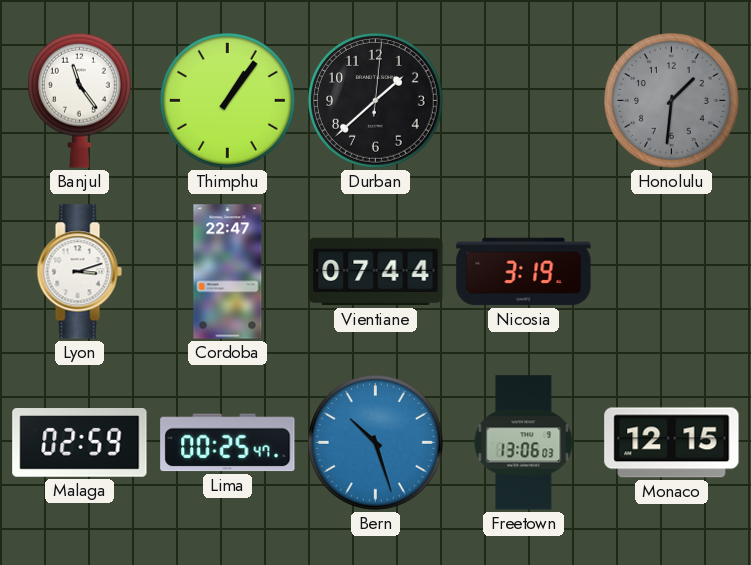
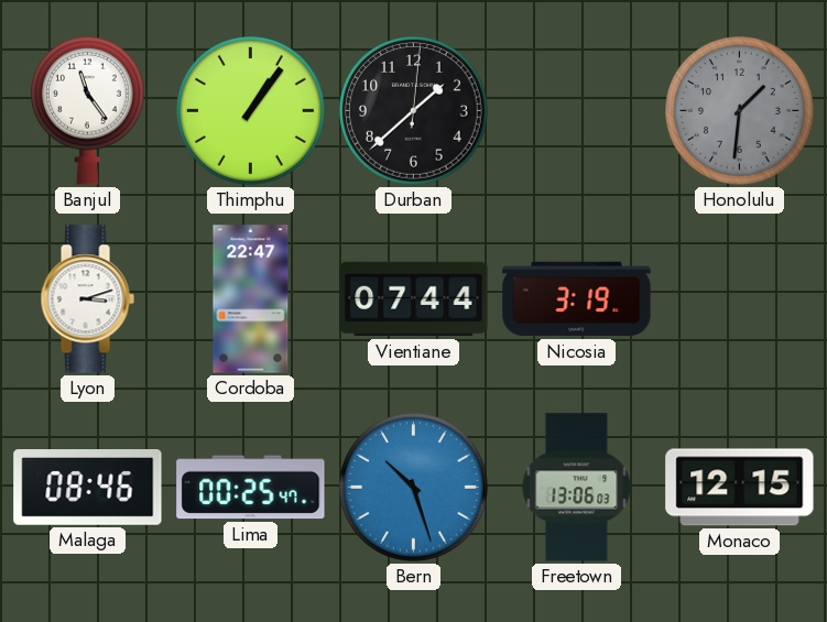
Malaga: 02:59 -> 08:46 (88, 488)
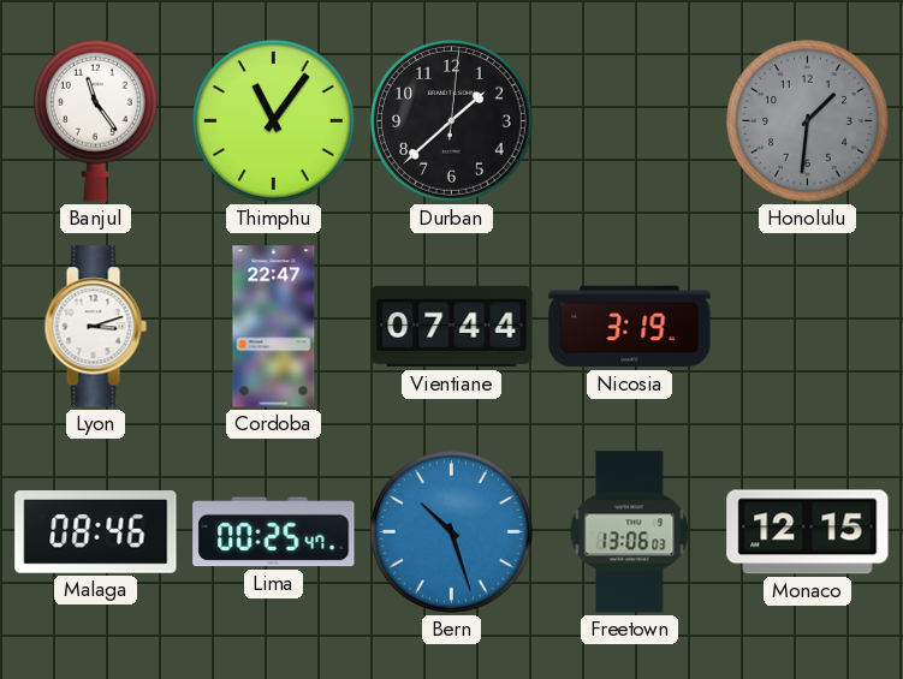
Thimphu: 1:06 -> 11:06 (274, 121)
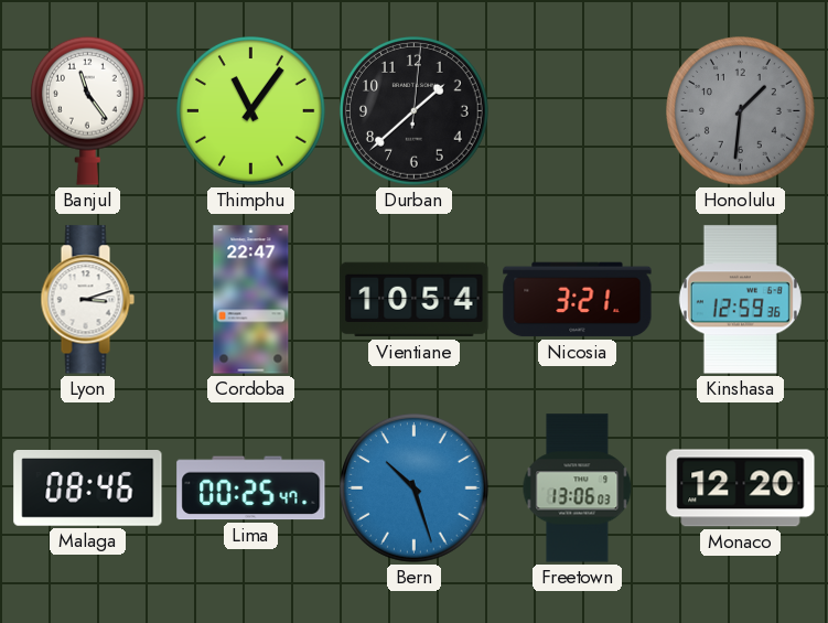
Vientiane: 07:44 -> 10:54 (415, 300)
Nicosia: 3:19 -> 3:21 (578, 300)
Kinshasa: none -> 12:59 (740, 300)
Monaco: 12:15 -> 12:20 (741, 488)
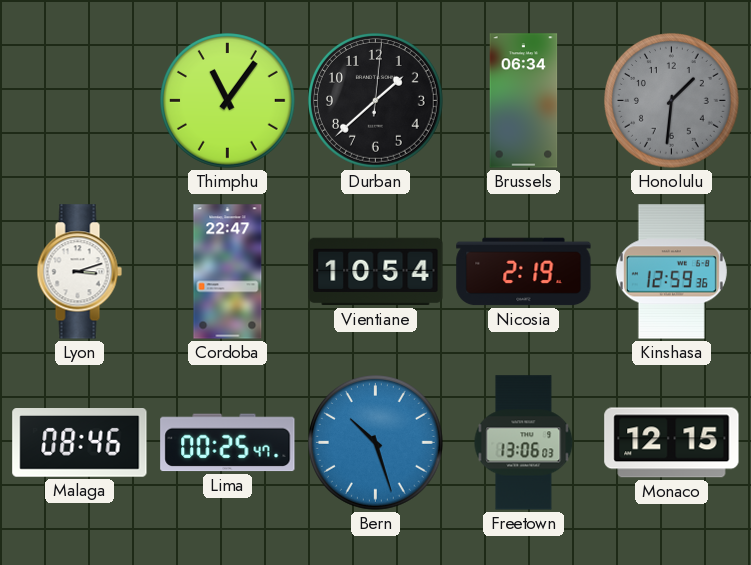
Banjul: 11:24 -> none (87, 110)
Brussels: none -> 06:34 (524, 101)
Nicosia: 3:21 -> 2:19 (524, 272)
Monaco: 12:20 -> 12:15 (672, 443)
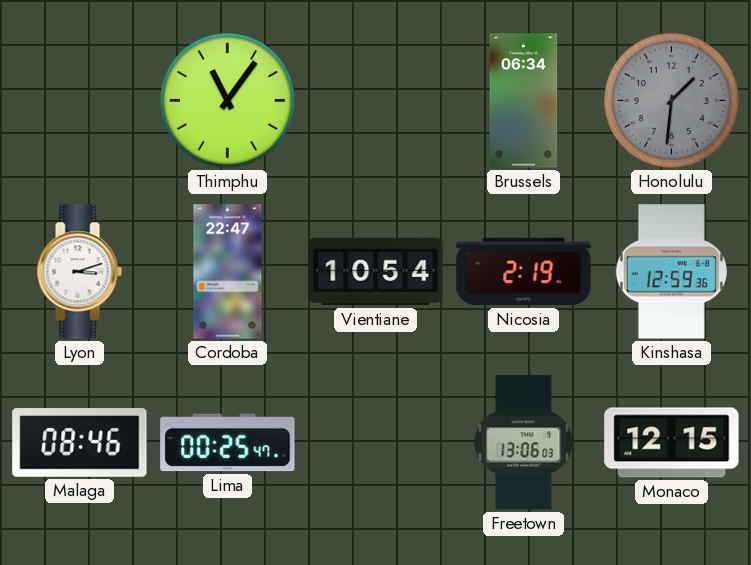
Durban: 1:38 -> none (376, 101)
Bern: 10:27 -> none (376, 443)
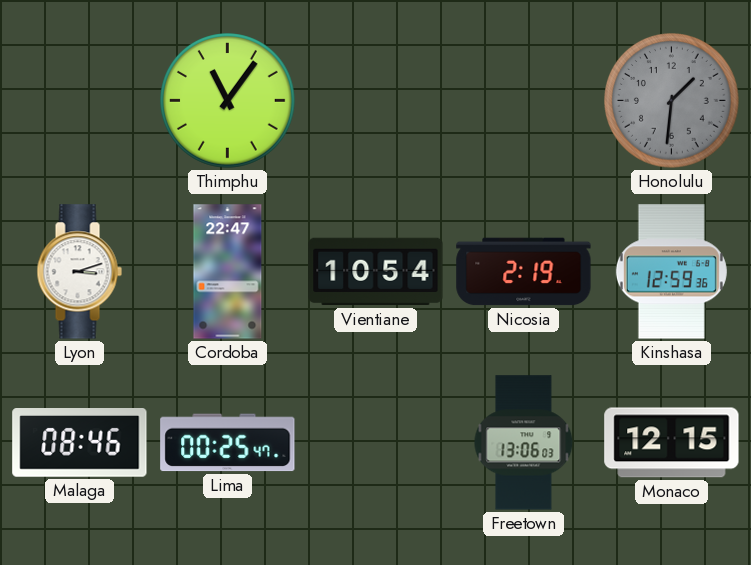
Brussels: 06:34 -> none (524, 101)
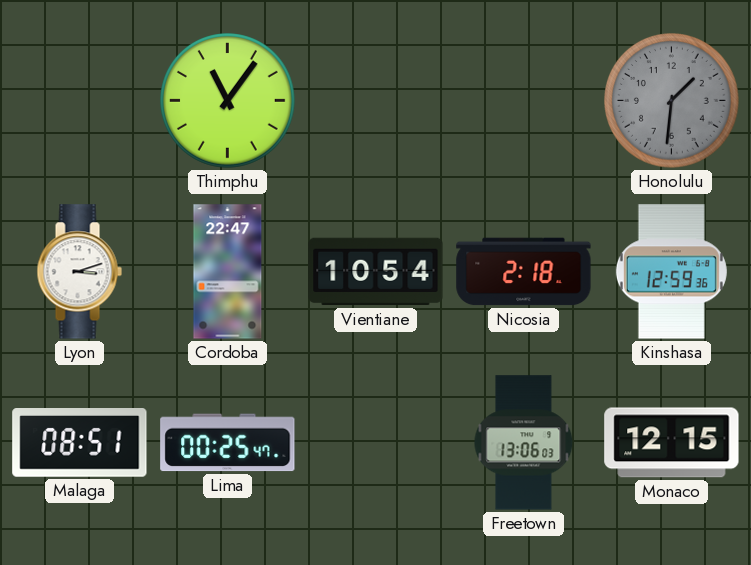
Nicosia: 2:19 -> 2:18 (524, 272)
Malaga: 08:46 -> 08:51 (80, 443)
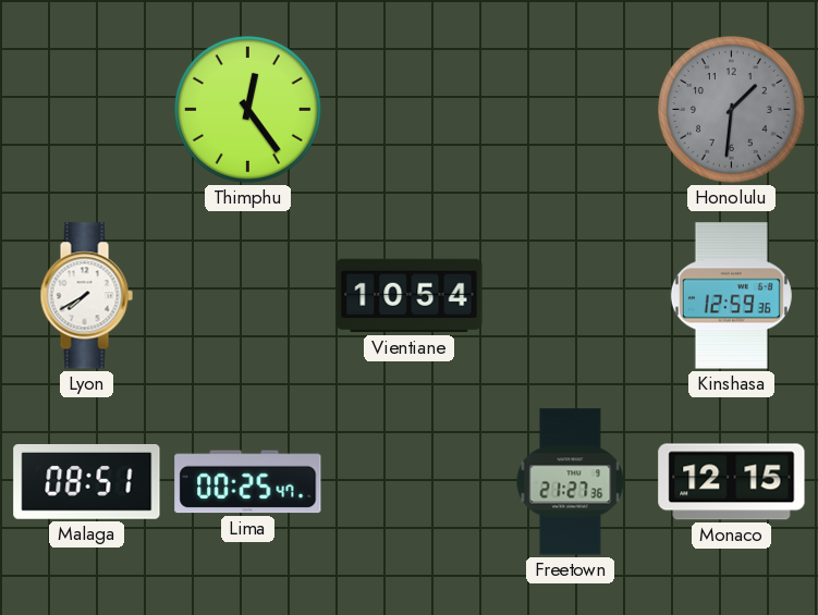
Thimphu: 11:06 -> 12:24 (248, 110)
Lyon: 3:12 -> 7:40 (86, 296)
Cordoba: 22:47 -> none (228, 272)
Nicosia: 2:18 -> none (524, 272)
Freetown: 13:06 -> 21:27 (571, 482)
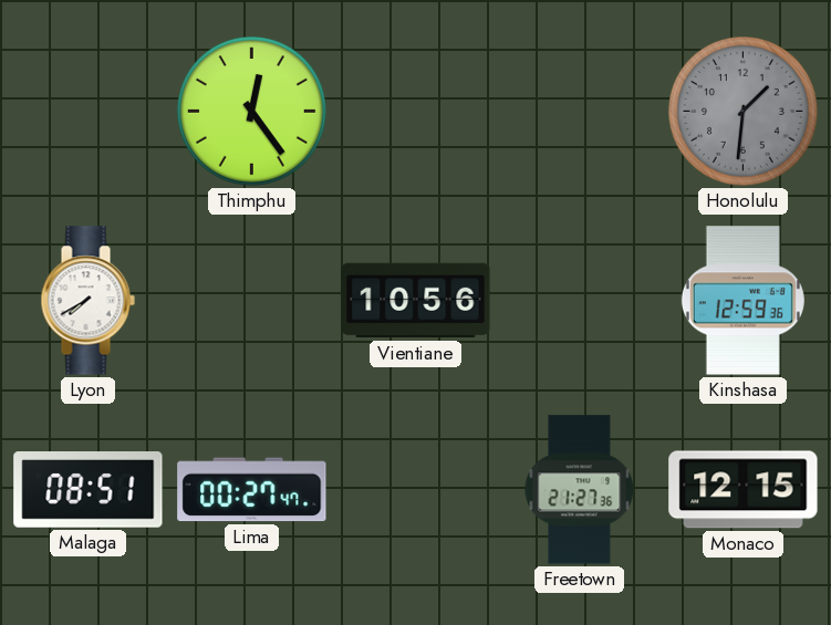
Vientiane: 10:54 -> 10:56 (416, 301)
Lima: 00:25 -> 00:27 (252, 490)
